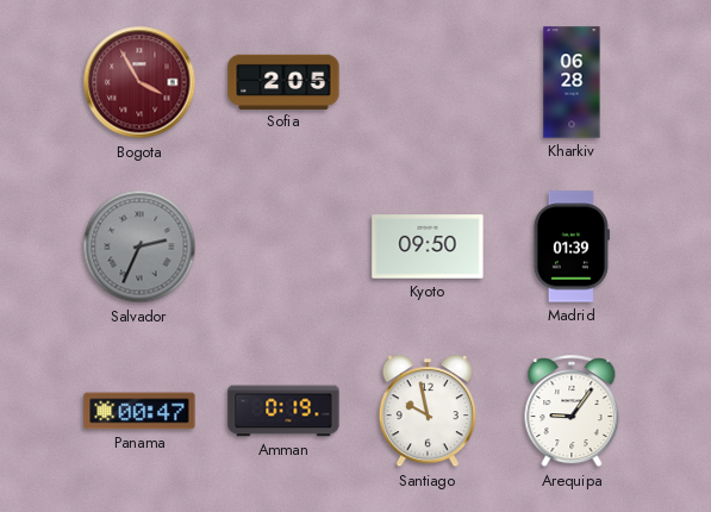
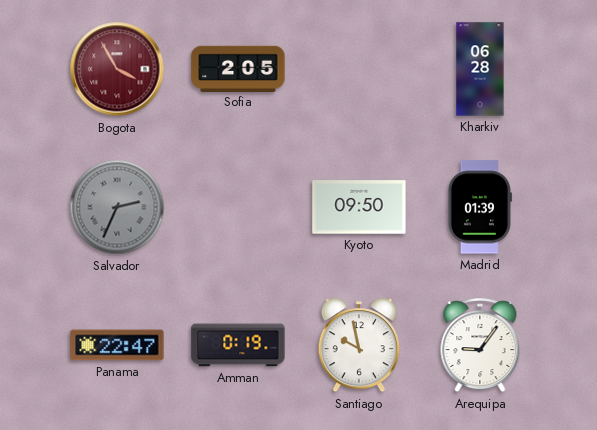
Panama: 00:47 -> 22:47 (117, 345)
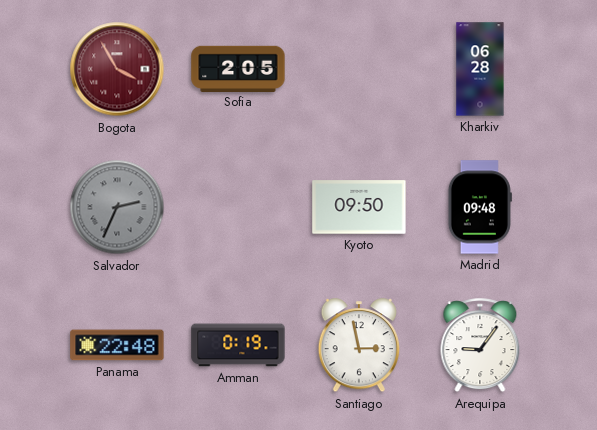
Madrid: 01:39 -> 09:48 (480, 207)
Panama: 22:47 -> 22:48 (117, 345)
Santiago: 9:58 -> 2:58 (358, 346)
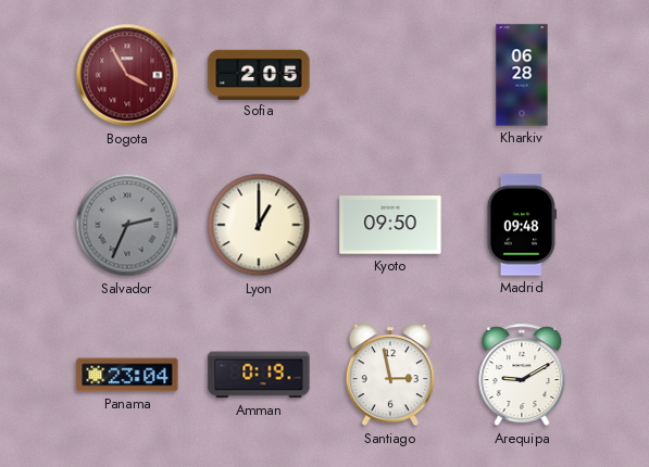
Lyon: none -> 1:00 (259, 225)
Panama: 22:48 -> 23:04 (127, 375)
Arequipa: 9:06 -> 9:10 (522, 376)
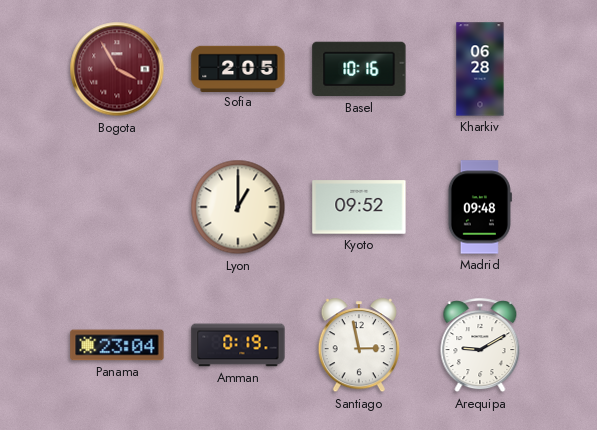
Basel: none -> 10:16 (359, 69)
Salvador: 2:34 -> none (127, 225)
Kyoto: 09:50 -> 09:52 (359, 207)
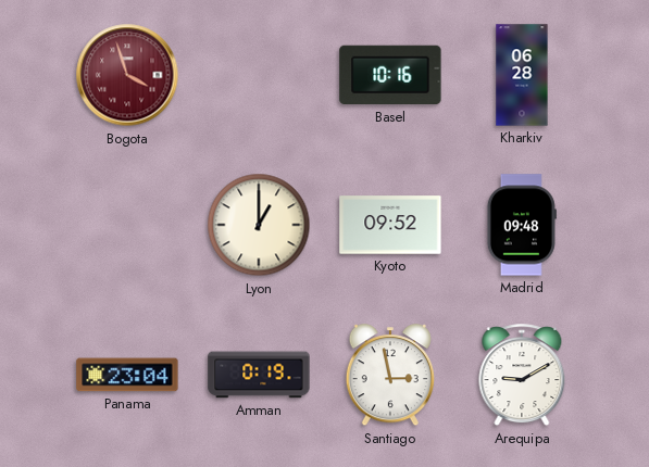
Bogota: 3:55 -> 3:57 (127, 75)
Sofia: 2:05 -> none (238, 68)
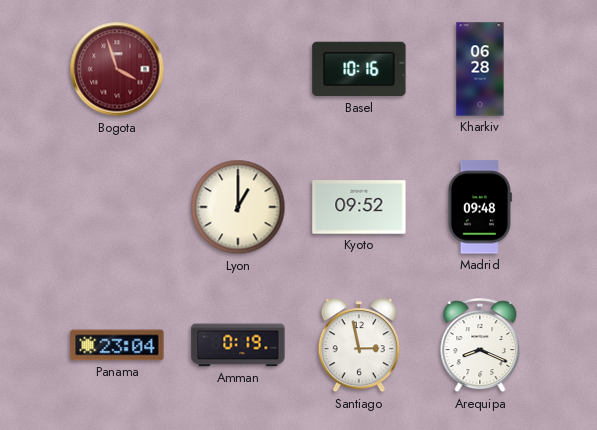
Arequipa: 9:10 -> 8:19 (480, 346)
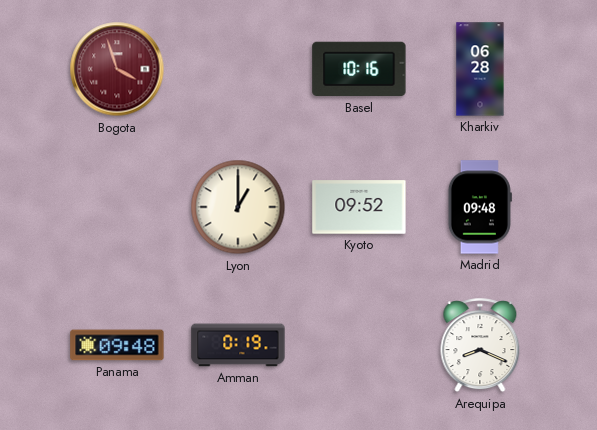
Panama: 23:04 -> 09:48 (117, 345)
Santiago: 2:58 -> none (358, 346)
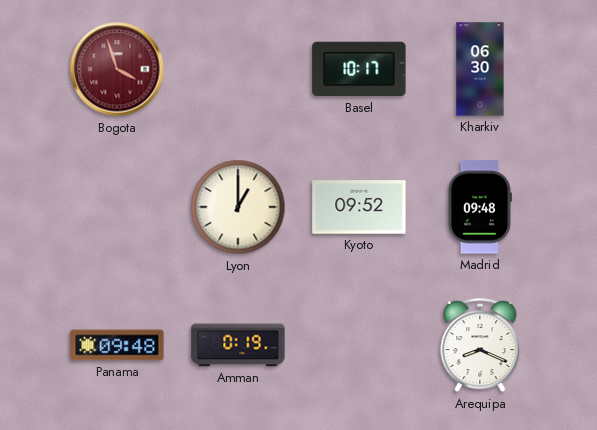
Basel: 10:16 -> 10:17 (359, 69)
Kharkiv: 06:28 -> 06:30 (480, 69)
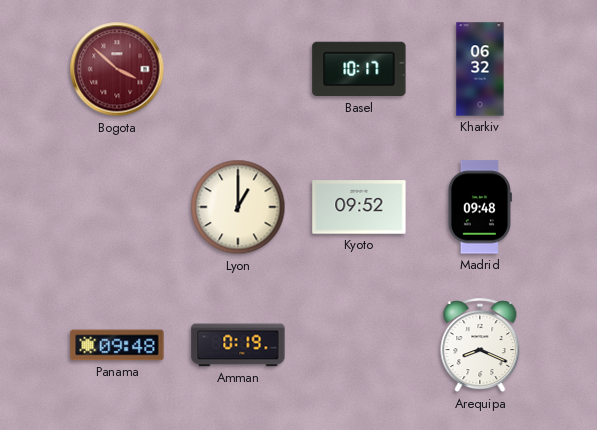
Bogota: 3:57 -> 3:52 (117, 69)
Kharkiv: 06:30 -> 06:32 (480, 69)
